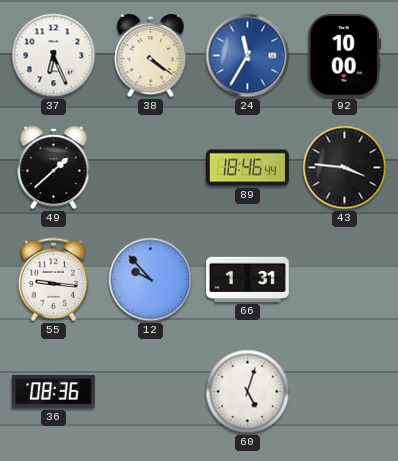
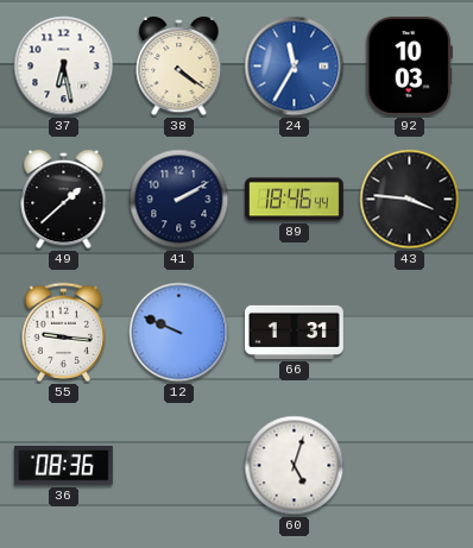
37: 6:26 -> 6:28 (64, 67)
92: 10:00 -> 10:03 (409, 65)
41: none -> 2:10 (179, 200)
12: 9:53 -> 9:49 (179, 333)
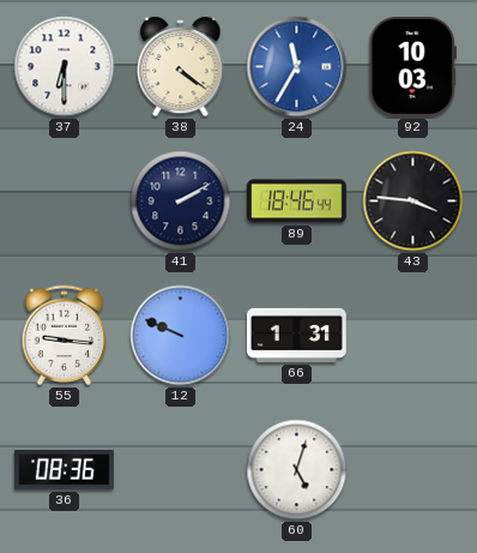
37: 6:28 -> 6:30 (65, 67)
49: 1:38 -> none (64, 200)
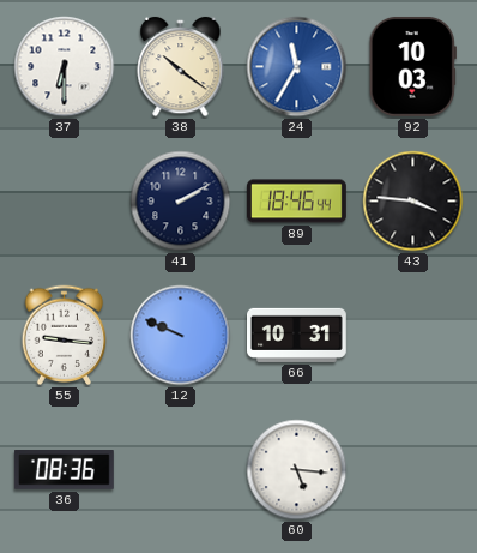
38: 4:21 -> 10:21 (181, 67)
66: 1:31 -> 10:31 (297, 335)
60: 5:03 -> 5:16 (297, 470)
